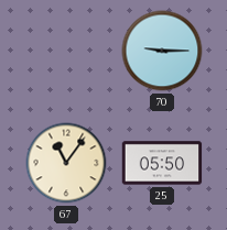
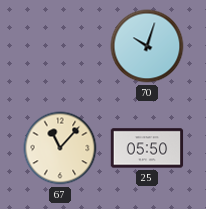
70: 9:15 -> 10:03 (147, 46)
67: 11:06 -> 11:07 (60, 148)
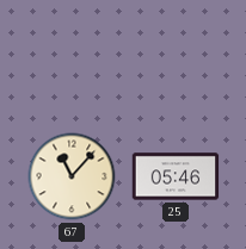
70: 10:03 -> none (147, 46)
25: 05:50 -> 05:46 (176, 176)
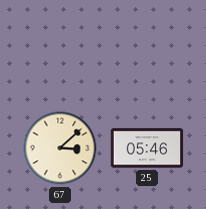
67: 11:07 -> 3:08 (60, 148)
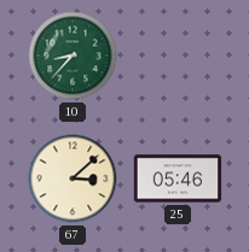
10: none -> 8:37 (73, 55)
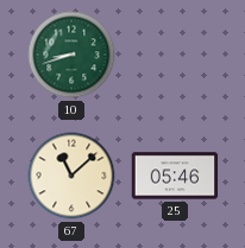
10: 8:37 -> 8:42 (71, 55)
67: 3:08 -> 11:08 (71, 176)
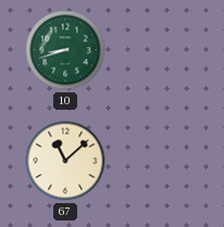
25: 05:46 -> none (175, 176)
